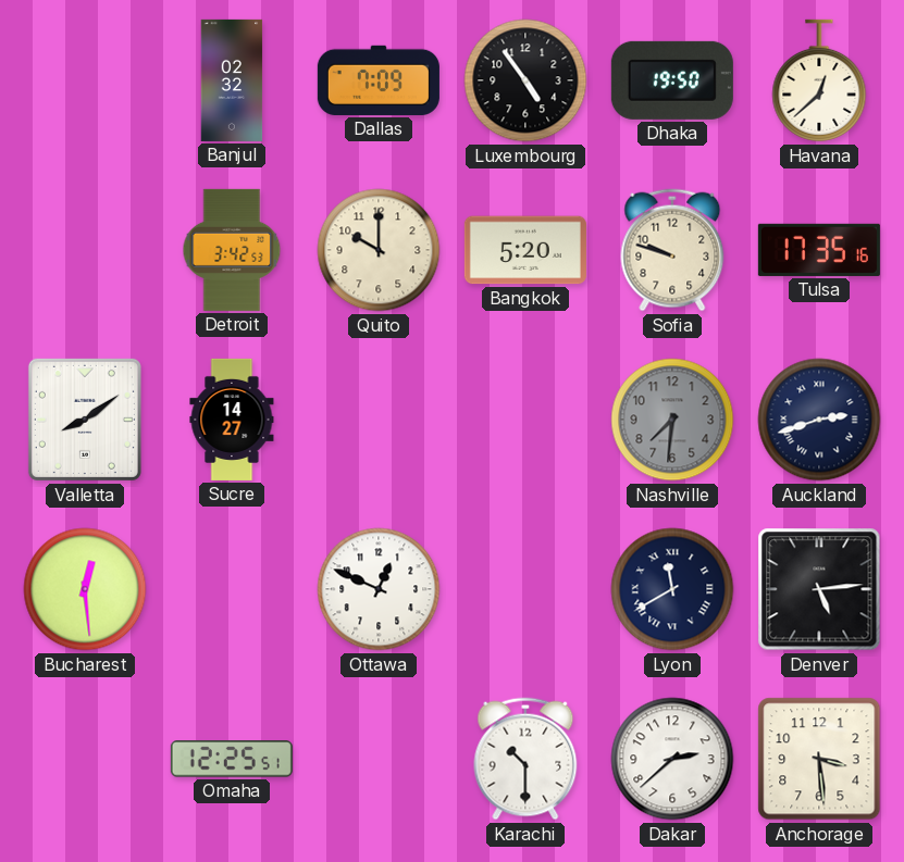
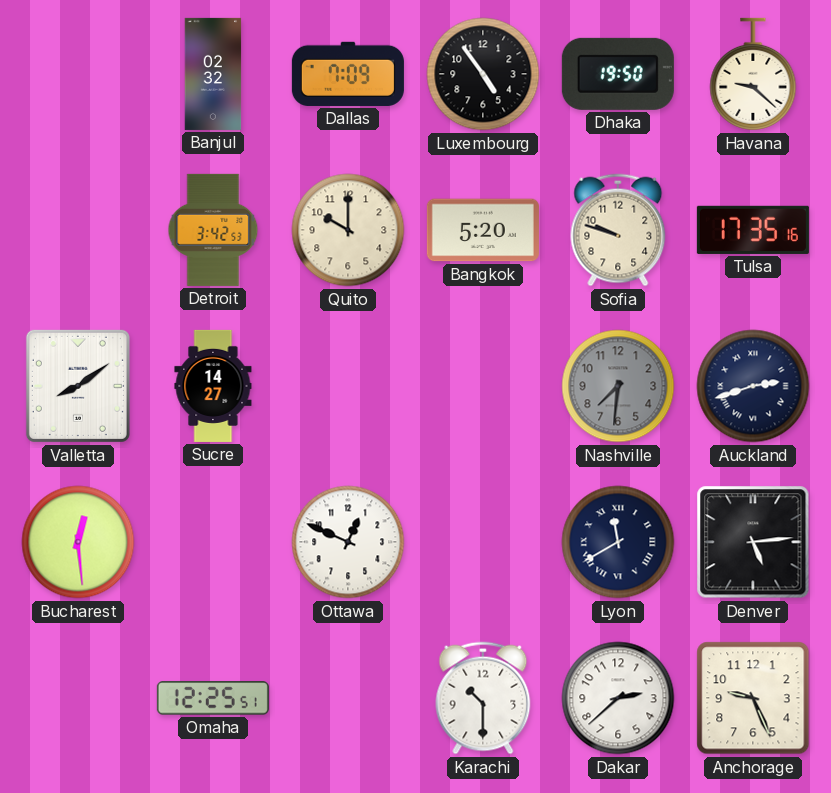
Havana: 12:38 -> 9:22 (753, 74)
Anchorage: 3:29 -> 9:26 (753, 698)
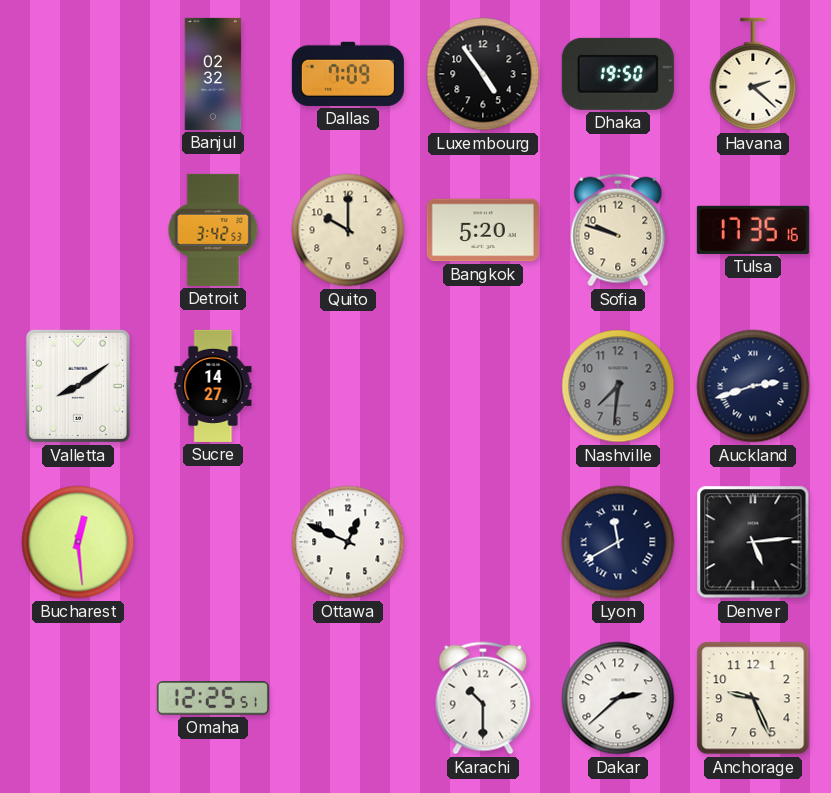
Havana: 9:22 -> 2:22 (753, 74)
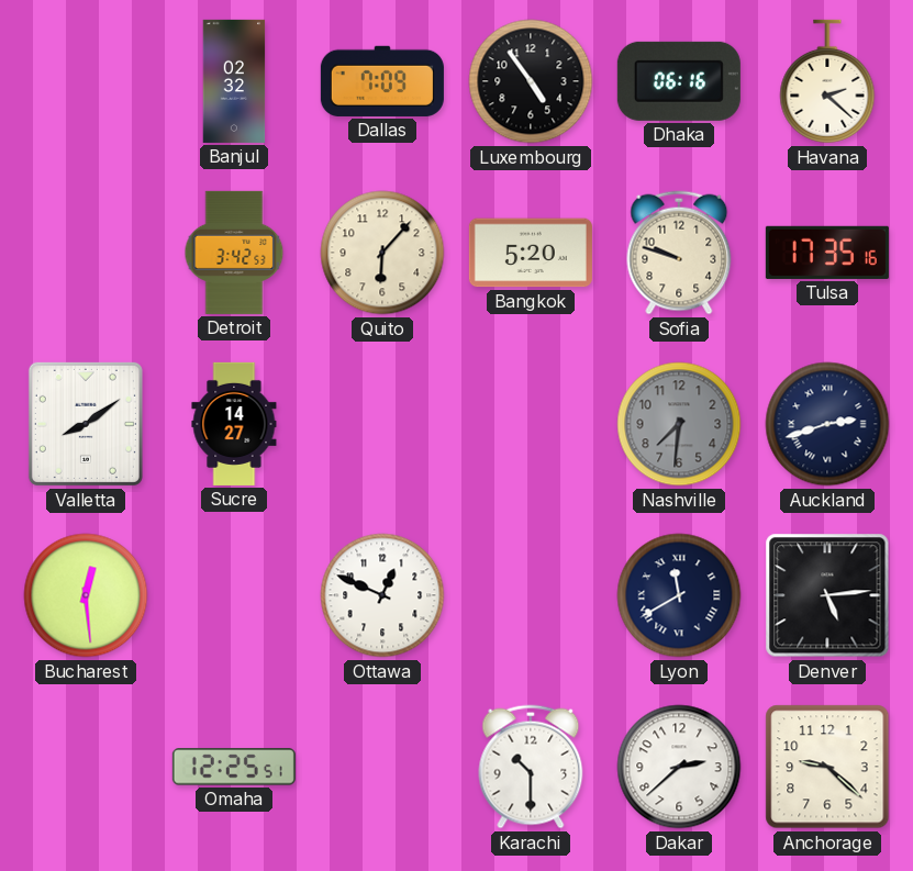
Dhaka: 19:50 -> 06:16 (679, 81)
Quito: 10:00 -> 6:07 (382, 253)
Anchorage: 9:26 -> 9:22 (827, 767)
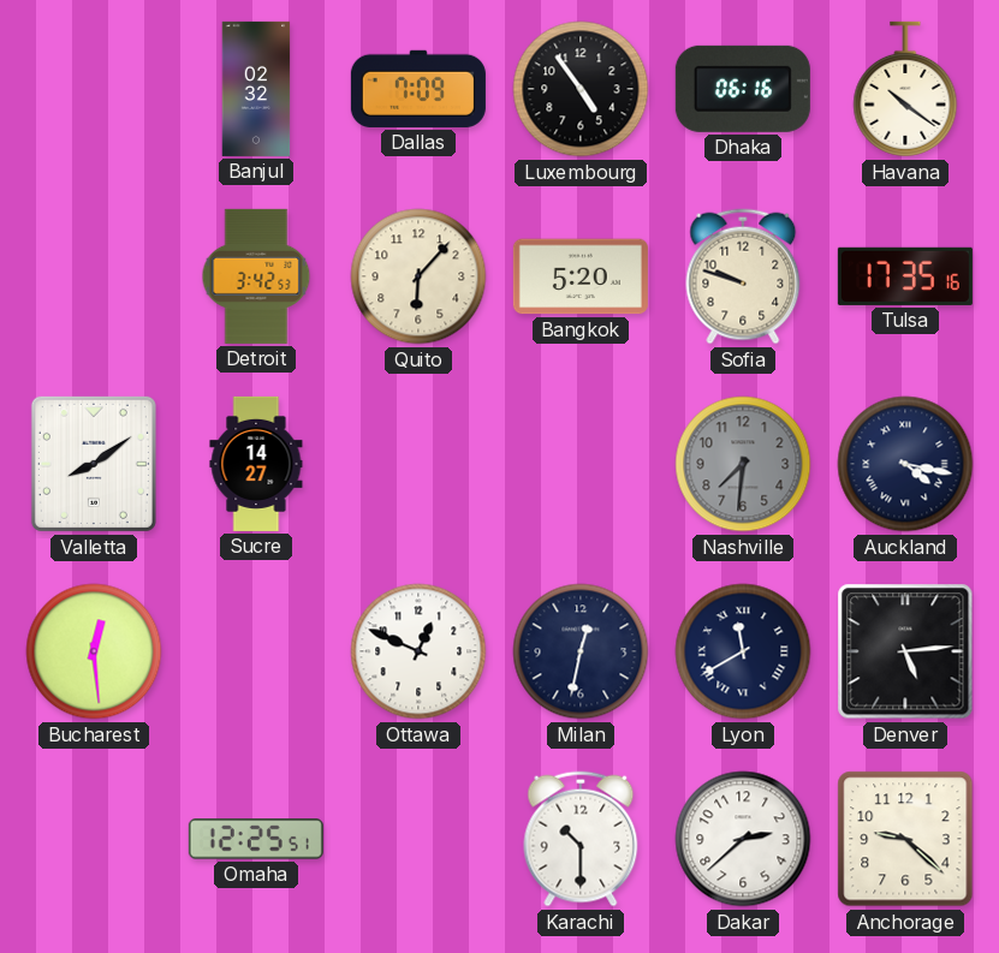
Havana: 2:22 -> 10:21 (905, 89)
Auckland: 2:42 -> 4:17 (905, 464)
Milan: none -> 12:32 (581, 651)
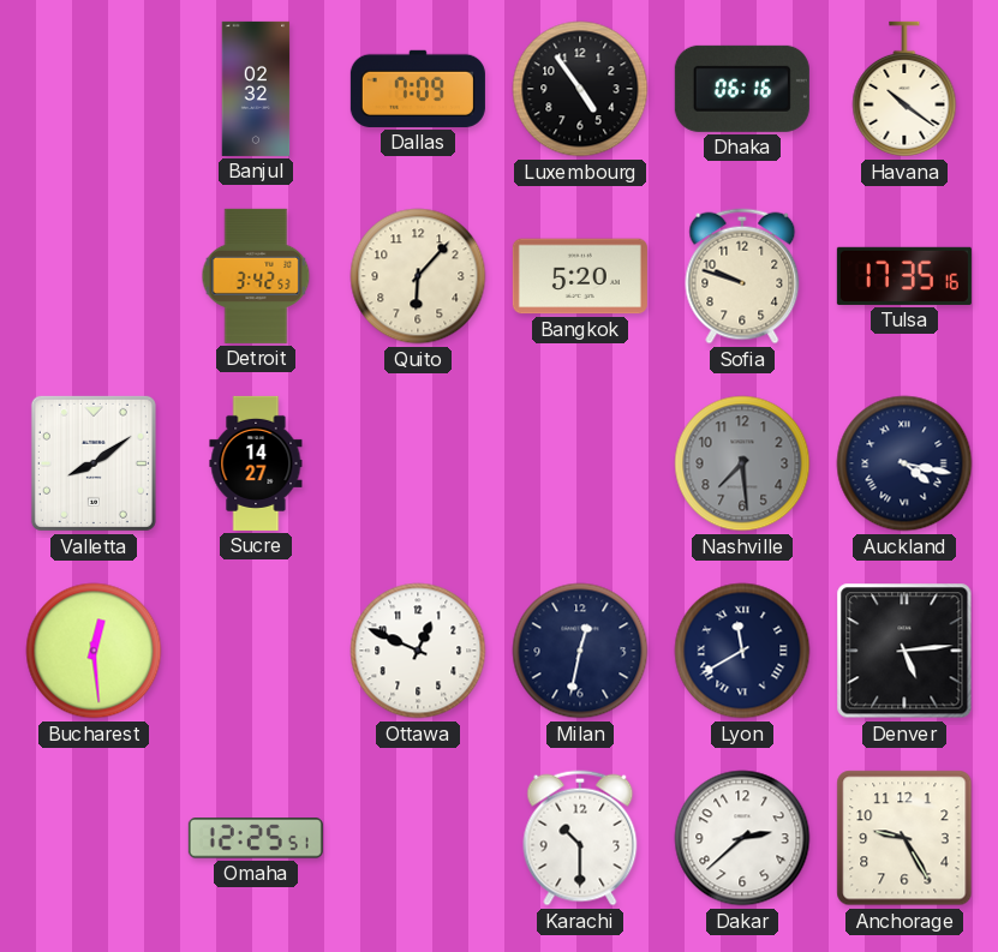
Nashville: 7:31 -> 7:29 (742, 463)
Anchorage: 9:22 -> 9:25 (904, 838)
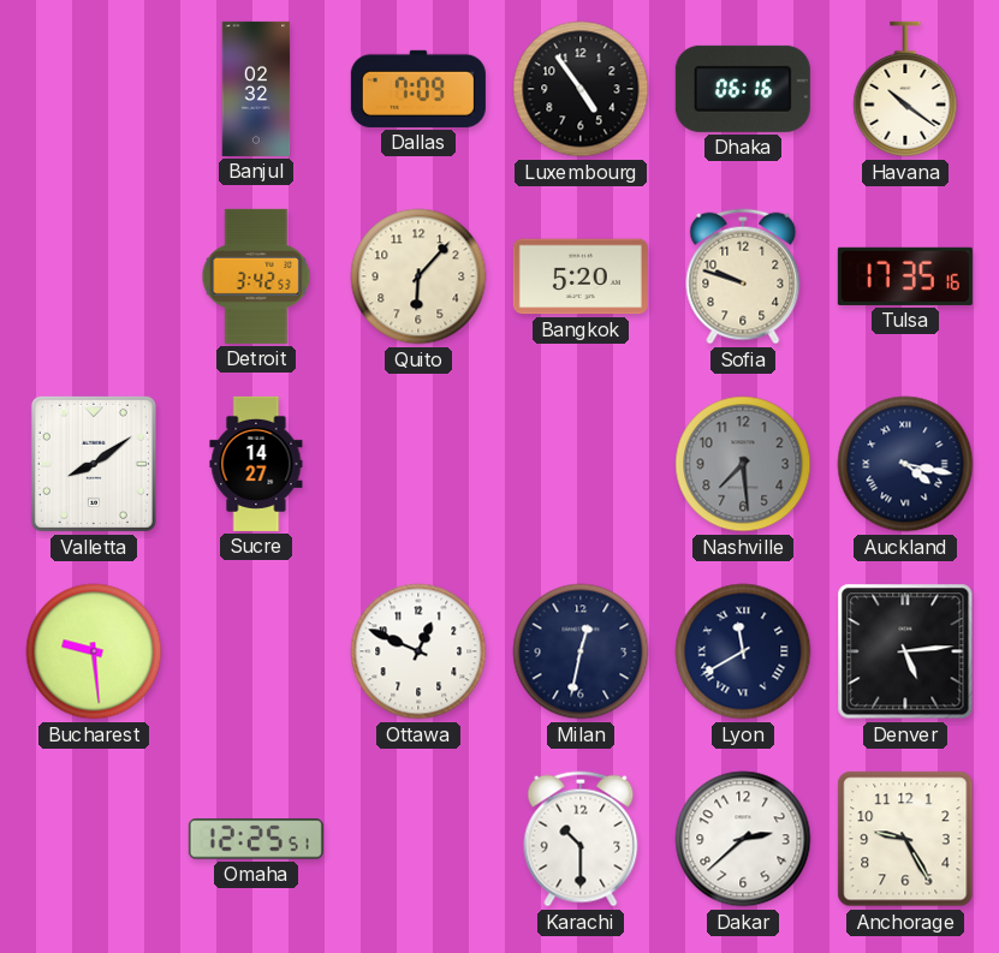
Bucharest: 12:29 -> 9:29 (94, 651)
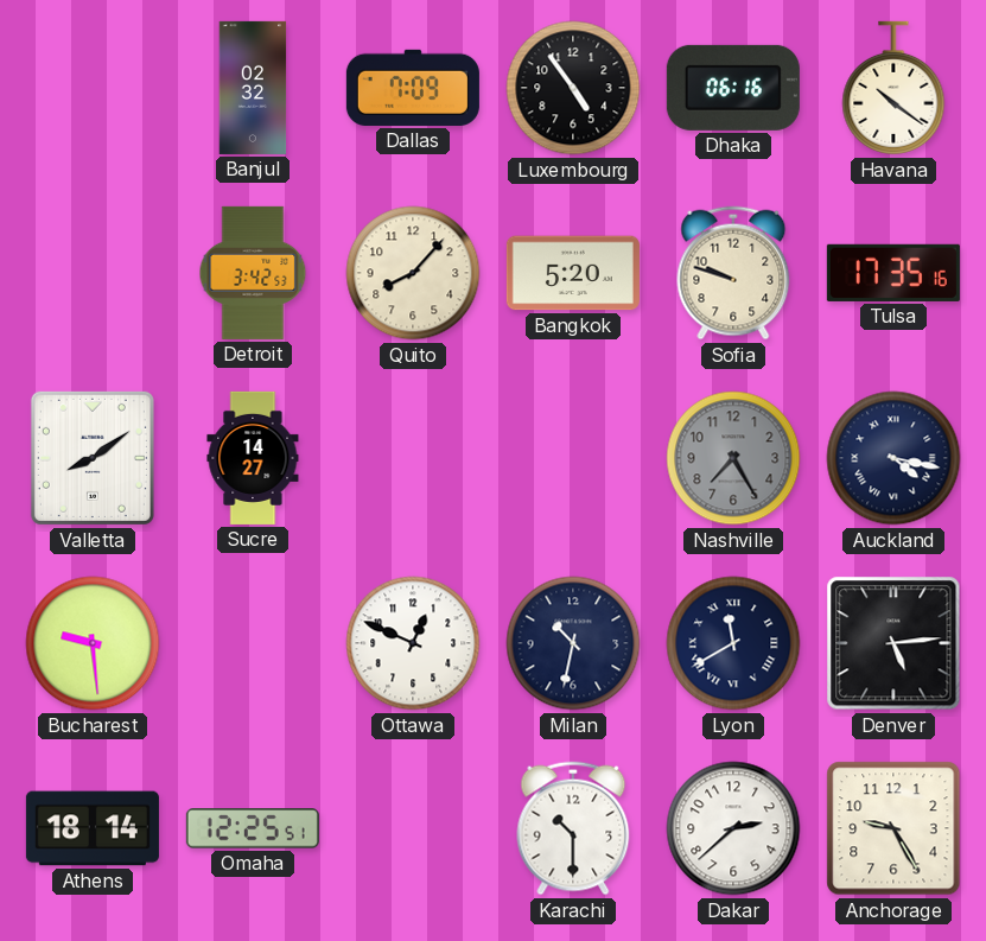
Quito: 6:07 -> 8:07 (413, 273)
Nashville: 7:29 -> 7:25 (733, 458)
Milan: 12:32 -> 10:32 (573, 643)
Athens: none -> 18:14 (93, 828)
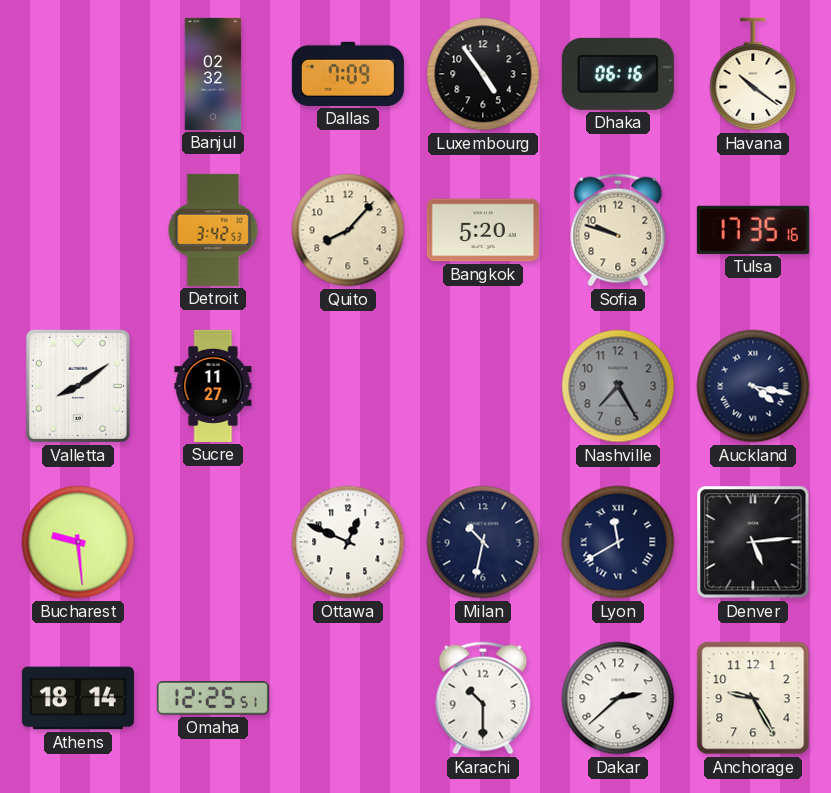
Sucre: 14:27 -> 11:27 (213, 386)
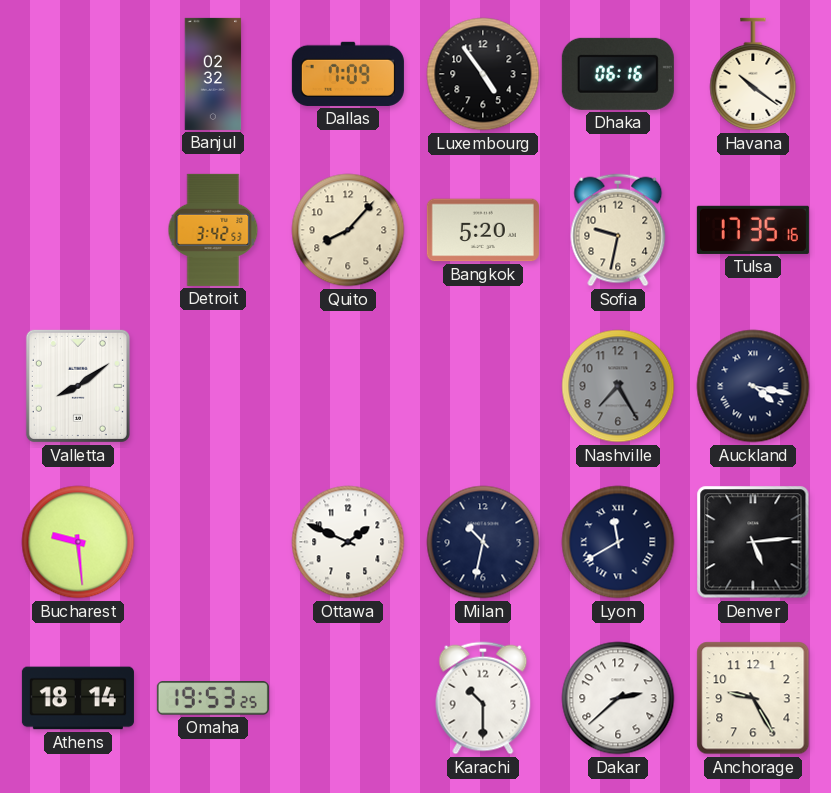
Sofia: 9:48 -> 9:32 (618, 230)
Sucre: 11:27 -> none (213, 386)
Ottawa: 12:49 -> 1:49 (348, 542)
Omaha: 12:25 -> 19:53 (213, 698)
